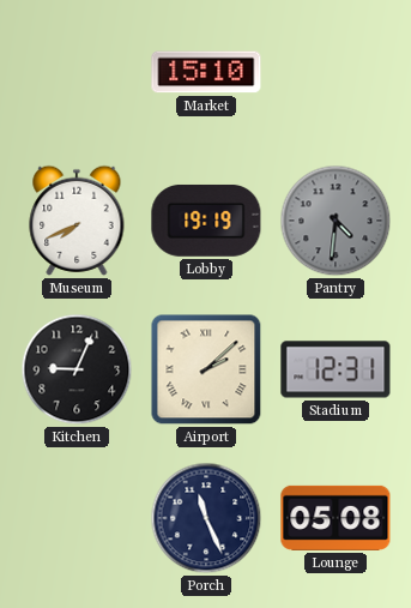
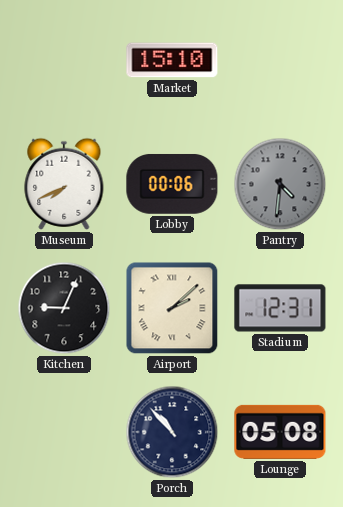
Lobby: 19:19 -> 00:06 (172, 184)
Porch: 11:26 -> 10:53 (172, 432)
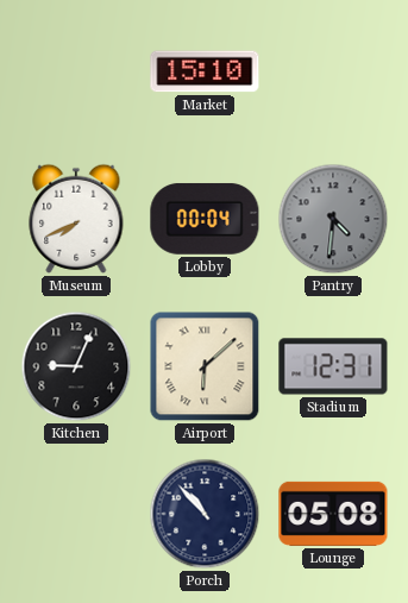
Lobby: 00:06 -> 00:04 (205, 219)
Airport: 2:08 -> 6:08 (205, 366)
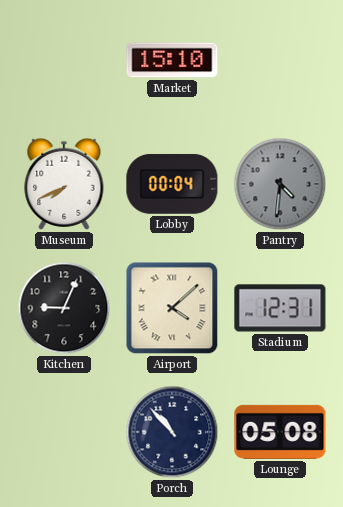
Airport: 6:08 -> 4:08 (172, 308)
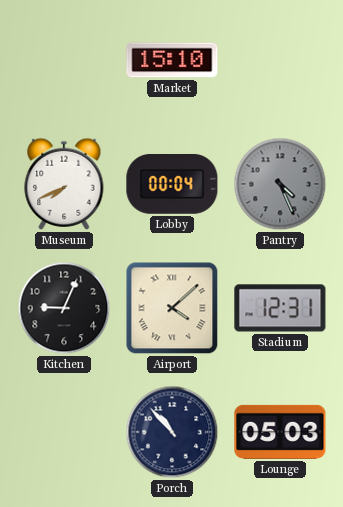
Pantry: 4:31 -> 4:26 (280, 184)
Lounge: 05:08 -> 05:03 (280, 432)
